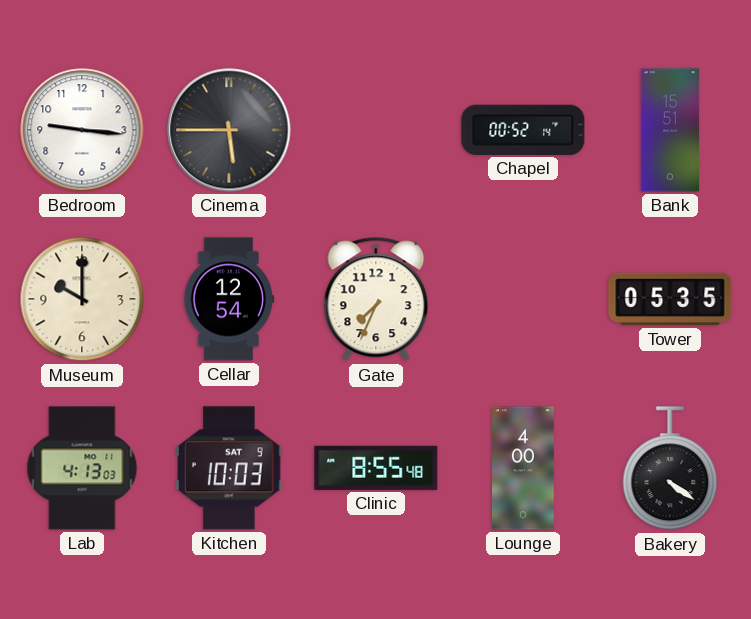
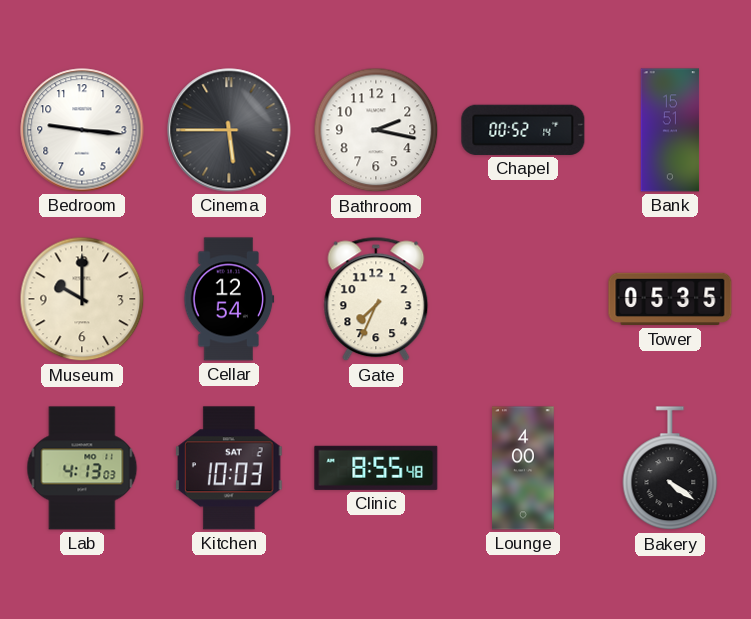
Bathroom: none -> 2:17 (376, 130)
Kitchen date: SAT 9 -> SAT 2 (229, 468)
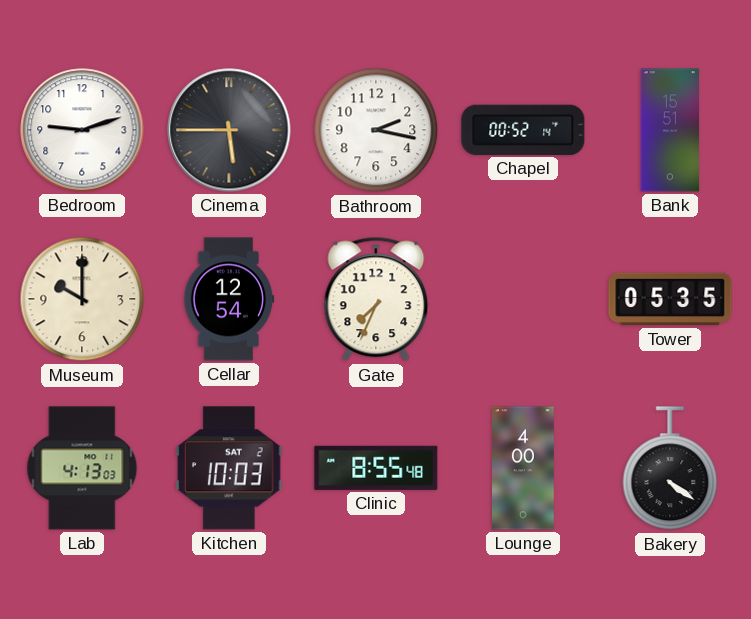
Bedroom: 9:16 -> 9:12 (82, 130)
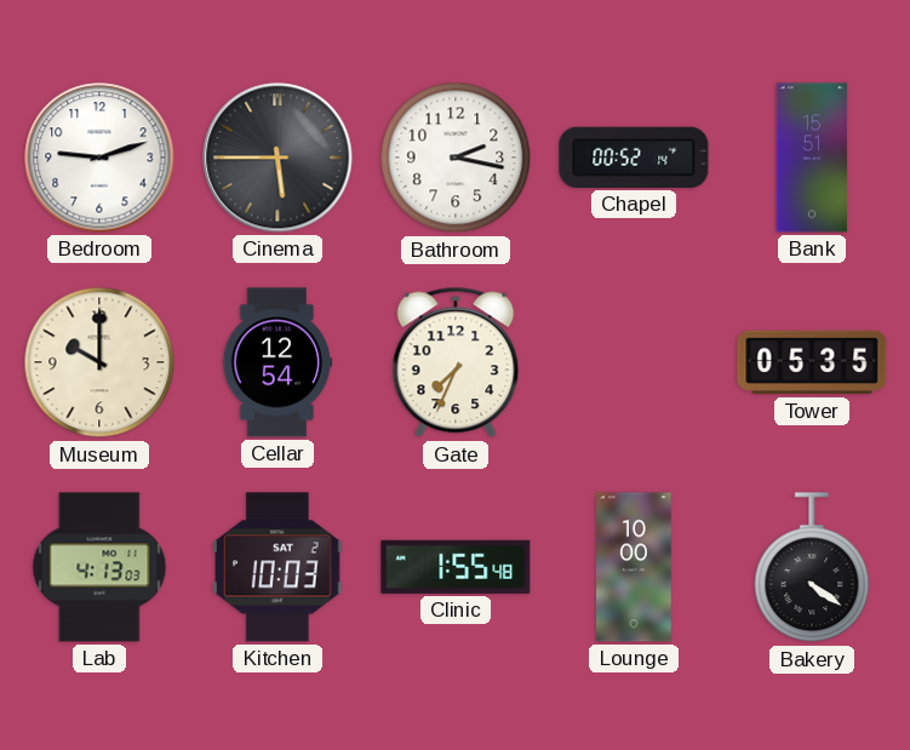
Clinic: 8:55 -> 1:55 (456, 567)
Lounge: 4:00 -> 10:00 (635, 567)
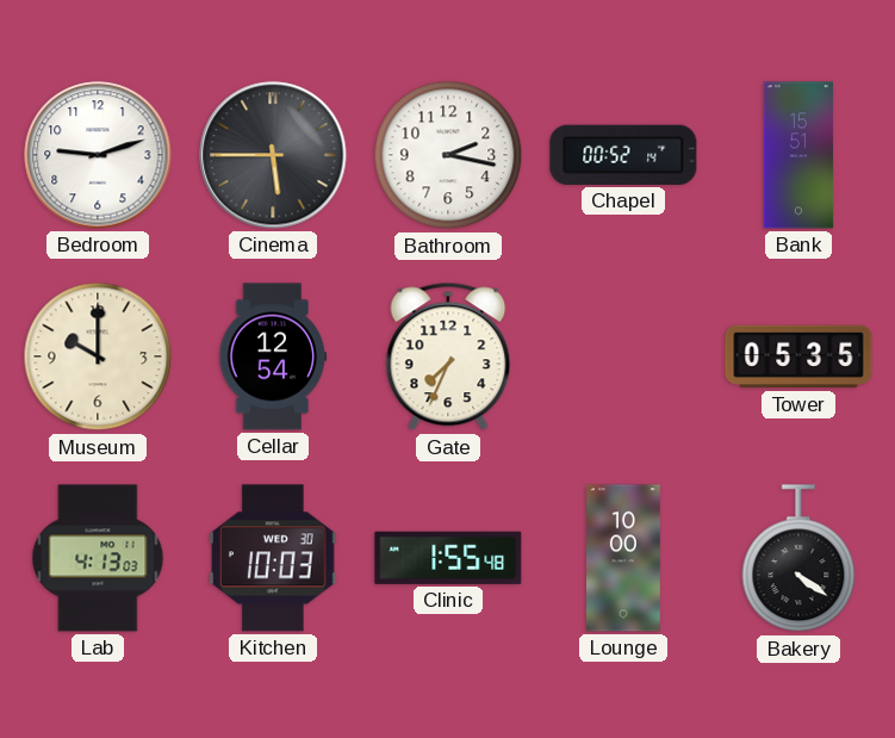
Kitchen date: SAT 2 -> WED 30 (273, 558)
